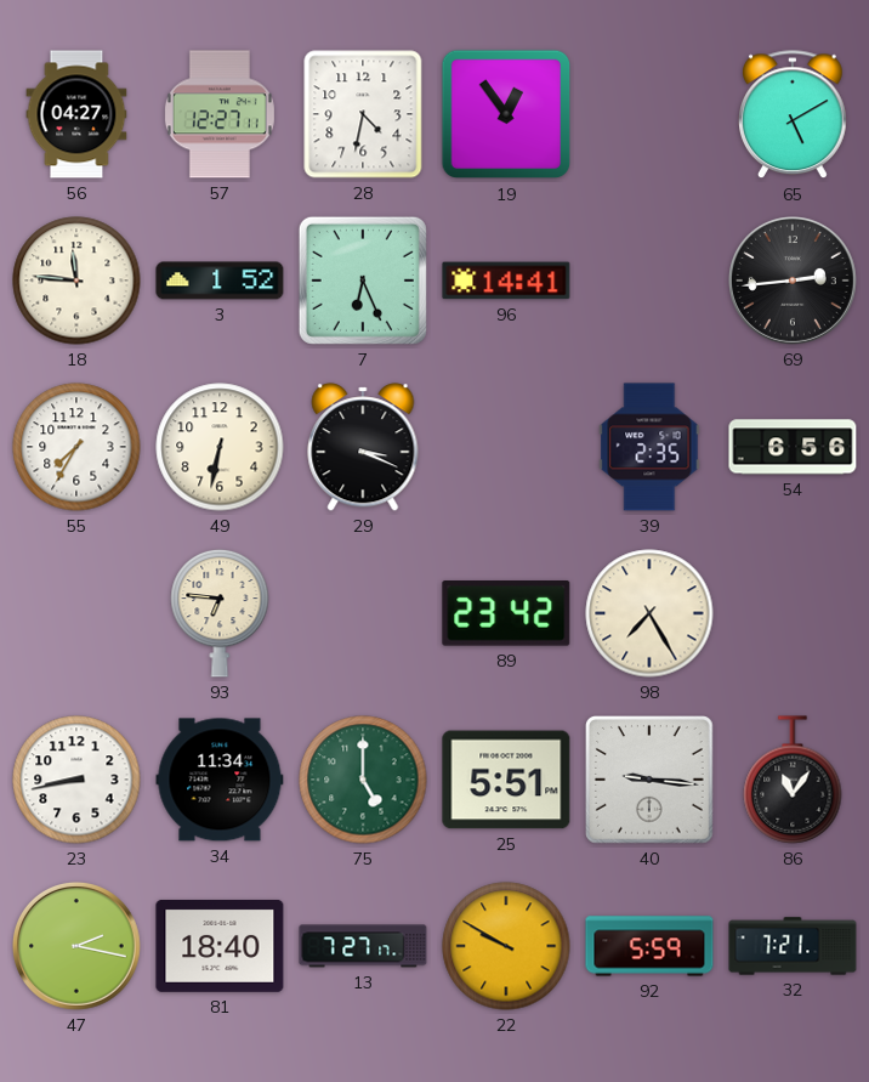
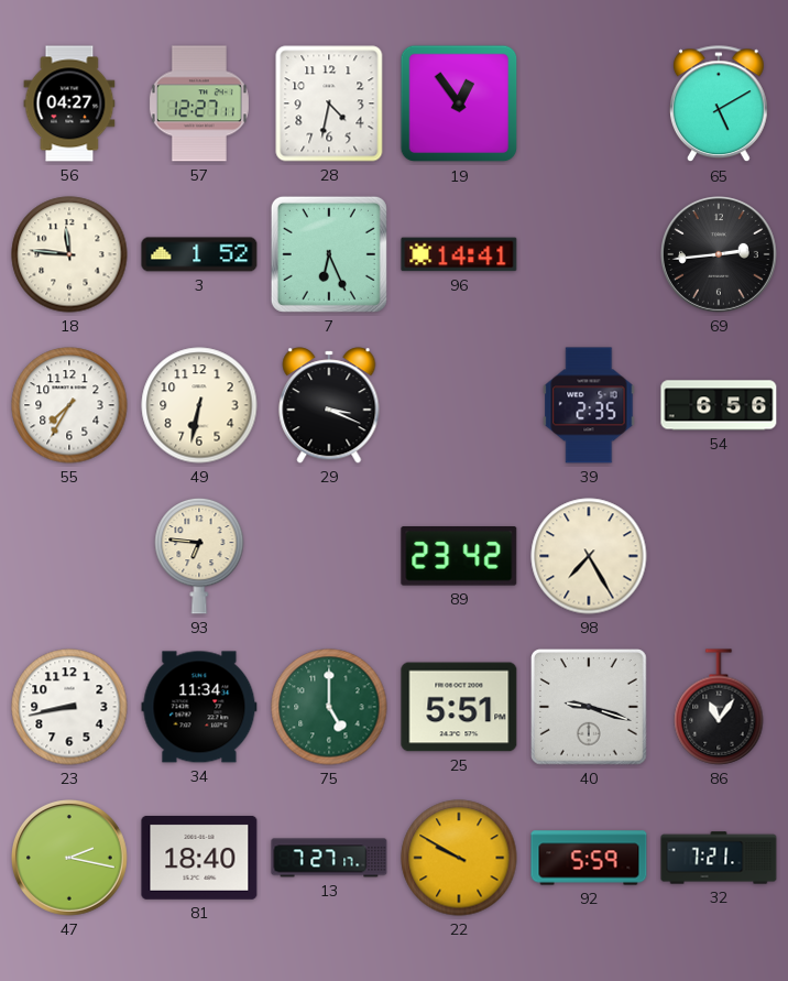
40: 9:16 -> 9:18 (590, 708)
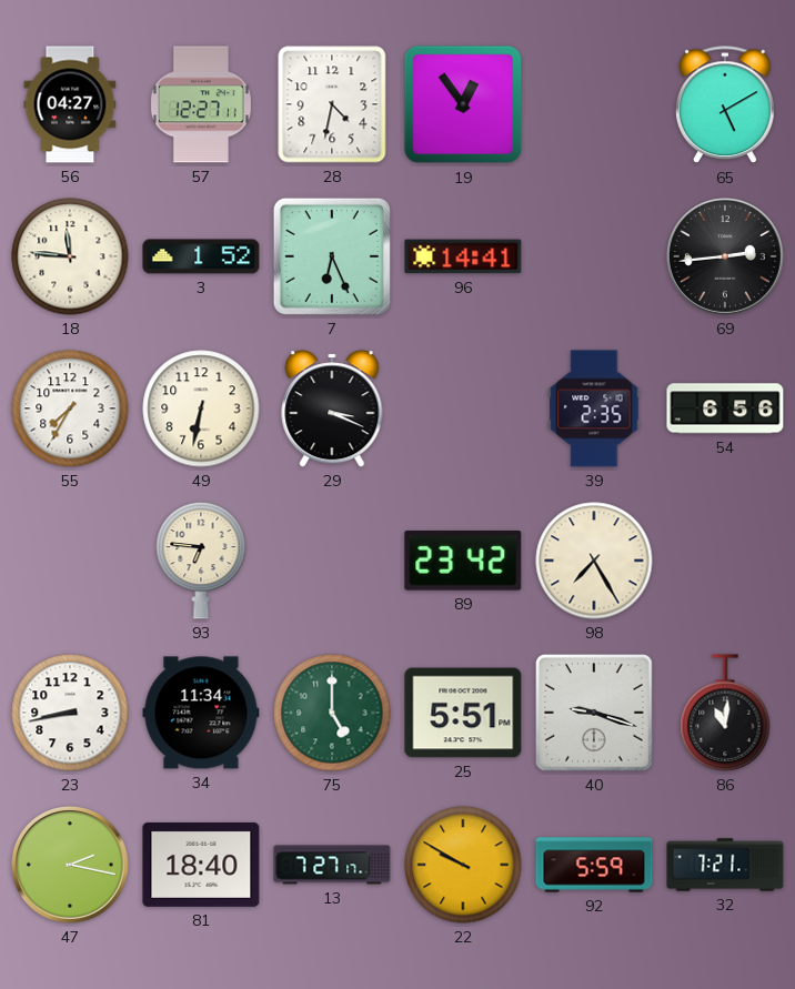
86: 11:06 -> 11:01 (725, 713)
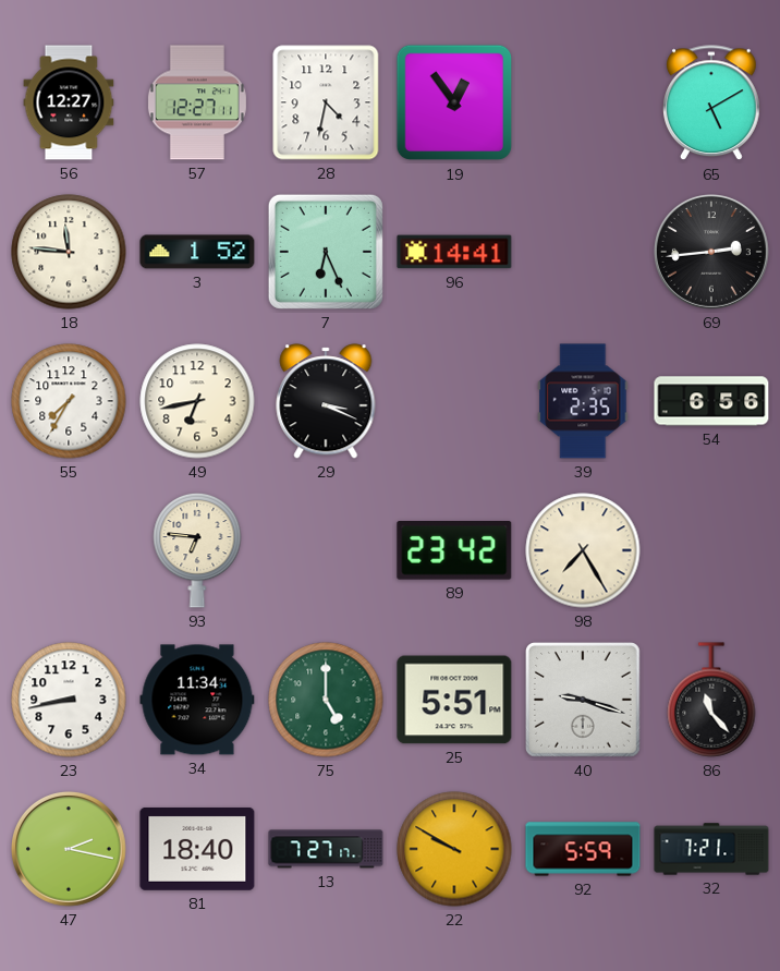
56: 04:27 -> 12:27 (69, 102)
49: 6:32 -> 6:43 (197, 401)
86: 11:01 -> 11:23 (711, 700)
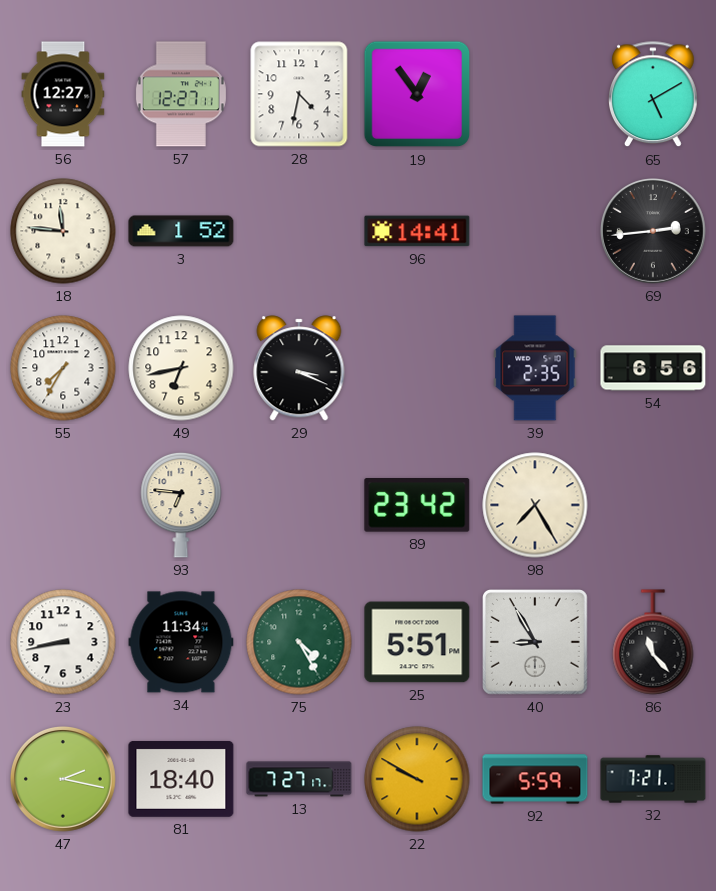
7: 6:26 -> none (326, 252)
75: 5:00 -> 4:25 (299, 642)
40: 9:18 -> 8:55 (536, 643)
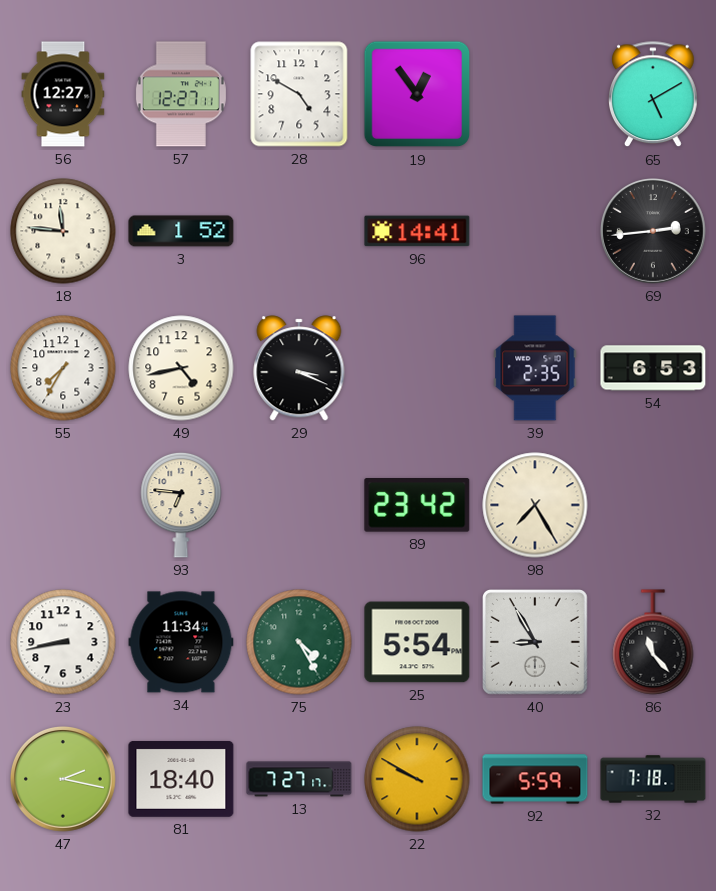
28: 4:32 -> 4:50 (299, 94)
49: 6:43 -> 4:43 (181, 368)
54: 6:56 -> 6:53 (653, 368)
25: 5:51 -> 5:54 (417, 642)
32: 7:21 -> 7:18 (653, 779)
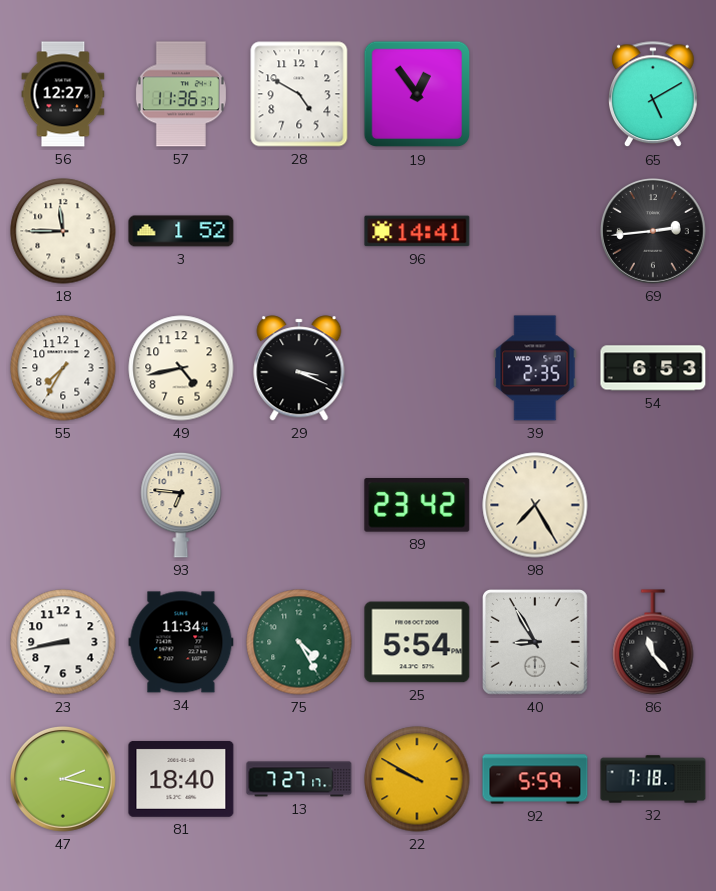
57: 12:27 -> 11:36 (181, 94)
18: 11:46 -> 11:45 (63, 231)
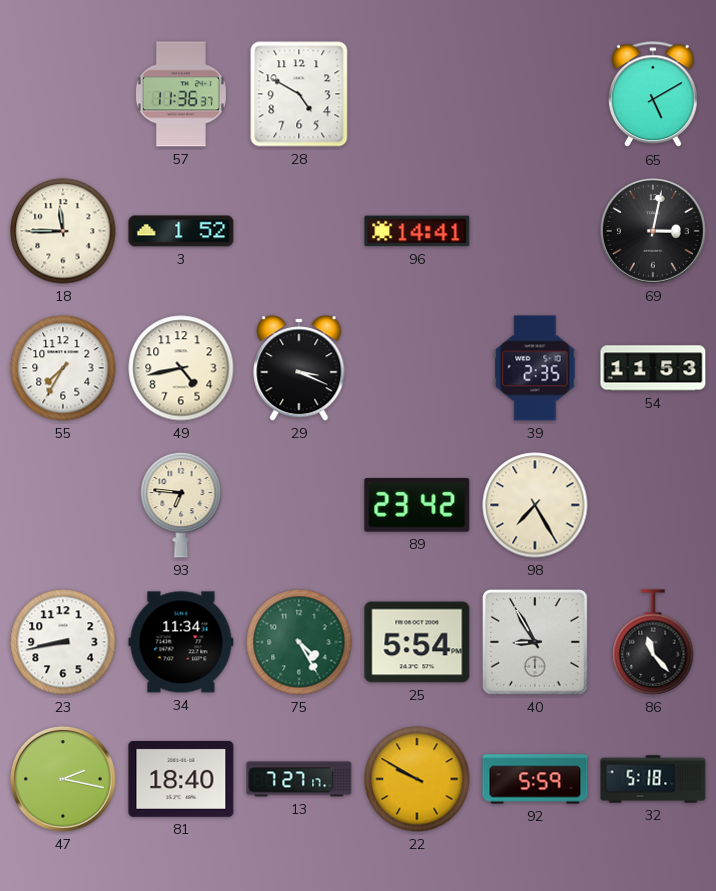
56: 12:27 -> none (63, 94)
19: 12:54 -> none (417, 94)
69: 2:44 -> 3:02 (654, 232)
54: 6:53 -> 11:53 (653, 368)
32: 7:18 -> 5:18 (653, 779)
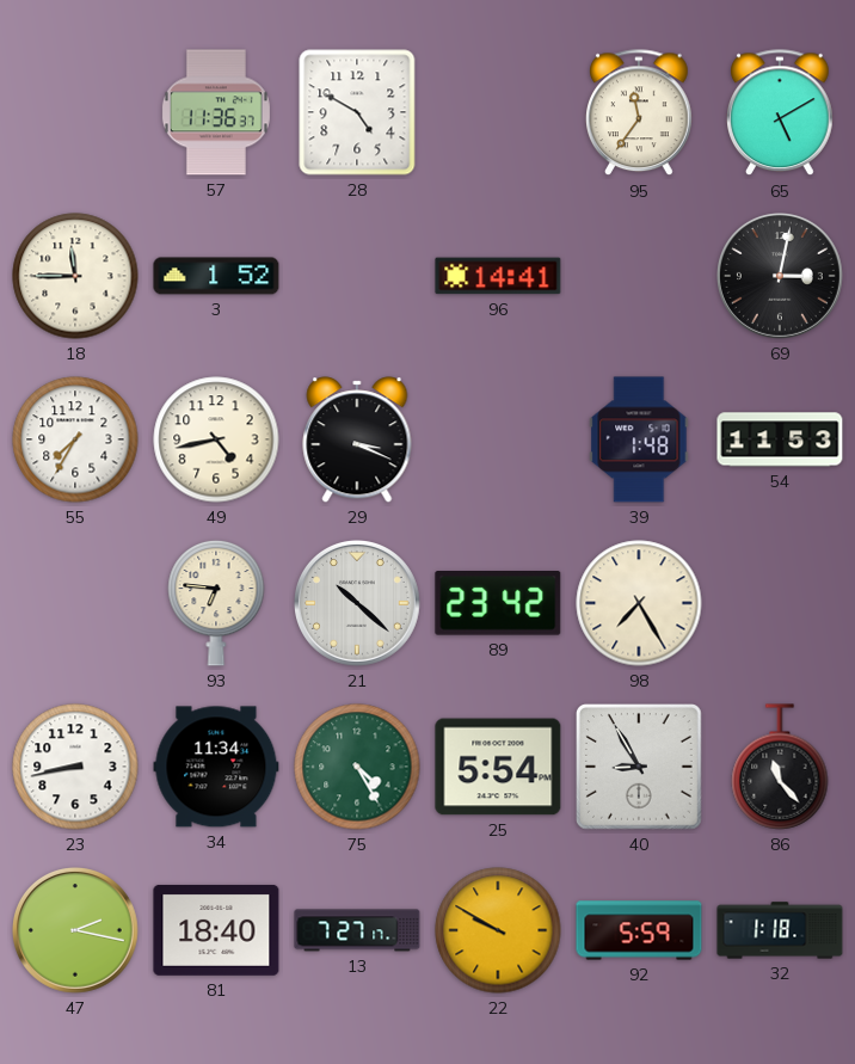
95: none -> 11:36 (640, 113)
39: 2:35 -> 1:48 (639, 439)
21: none -> 10:22 (358, 604)
32: 5:18 -> 1:18 (780, 930)
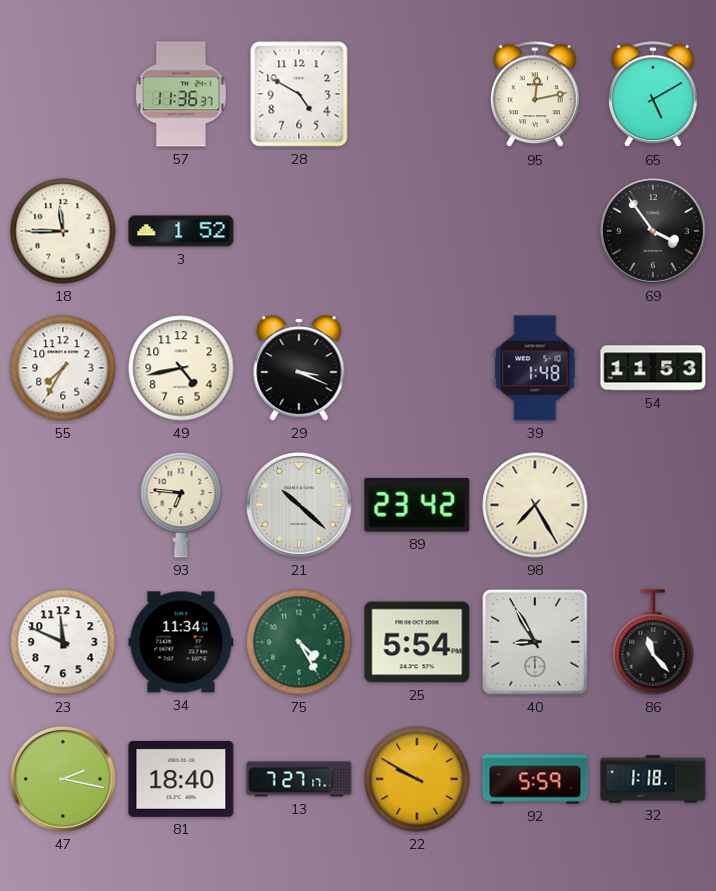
95: 11:36 -> 12:13 (536, 95)
96: 14:41 -> none (498, 276)
69: 3:02 -> 3:54 (654, 232)
23: 8:43 -> 11:49 (63, 642)
